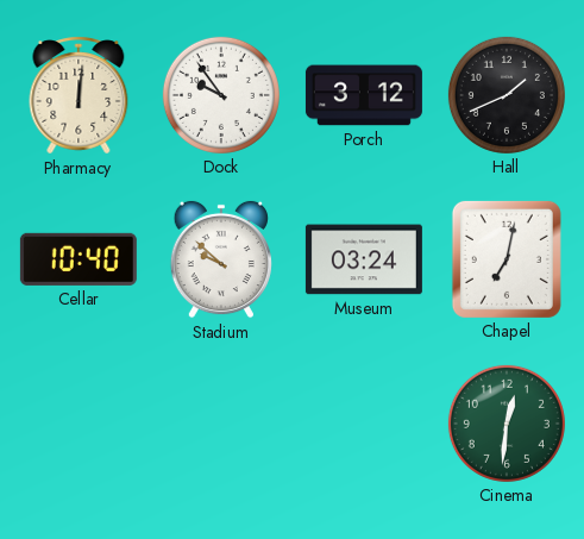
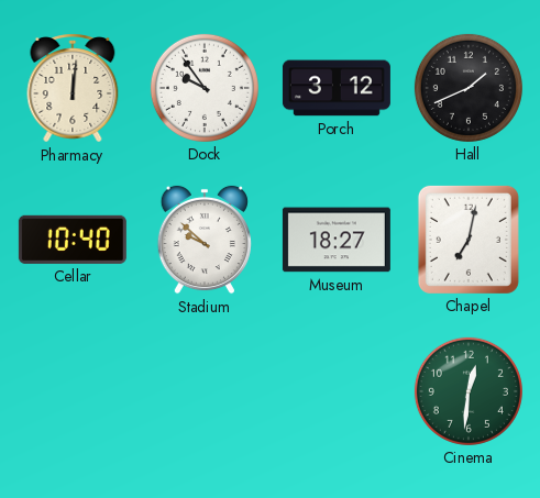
Museum: 03:24 -> 18:27 (337, 240)
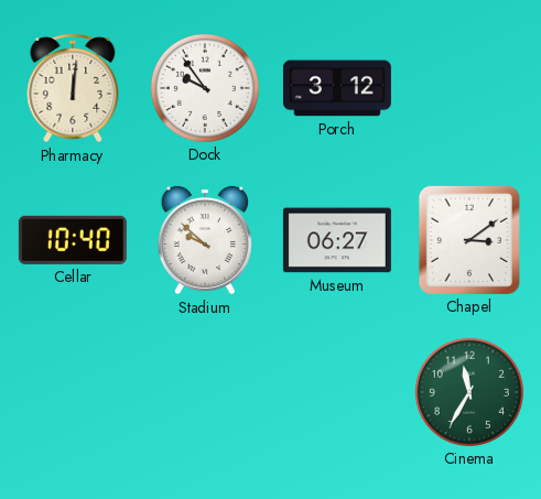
Hall: 1:41 -> none (469, 88)
Museum: 18:27 -> 06:27 (337, 240)
Chapel: 7:02 -> 3:09 (469, 240)
Cinema: 12:31 -> 11:35 (469, 392)
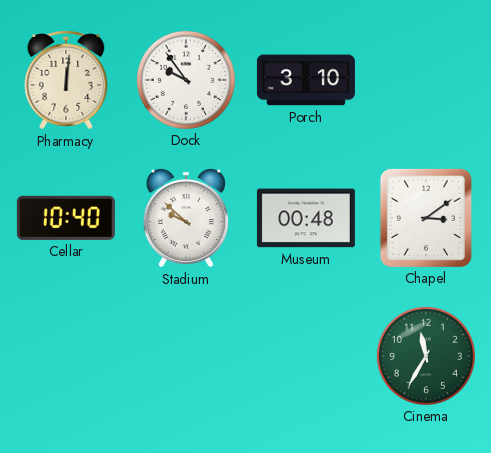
Porch: 3:12 -> 3:10 (306, 80)
Museum: 06:27 -> 00:48 (306, 218)
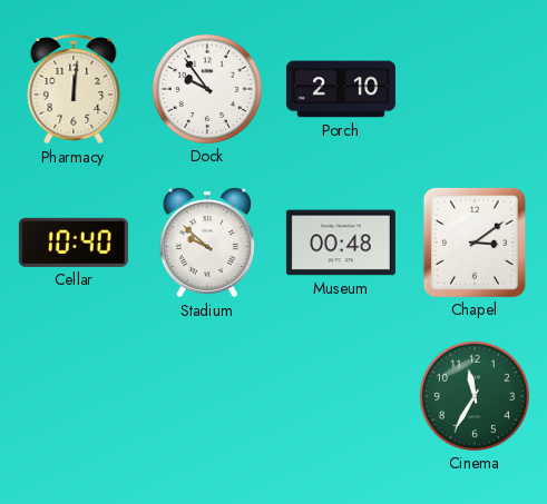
Porch: 3:10 -> 2:10 (341, 89)
